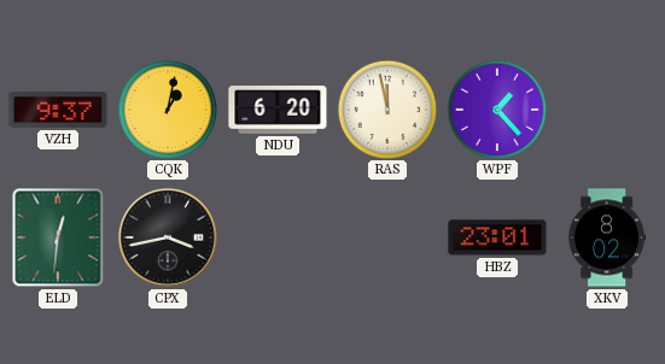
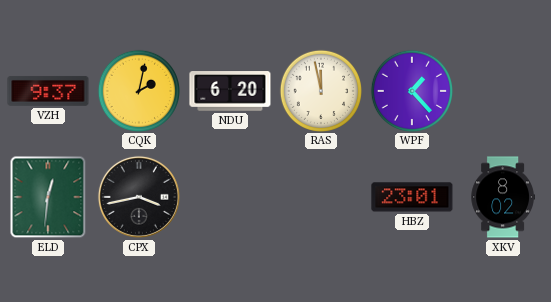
CQK: 1:02 -> 2:02 (138, 90)
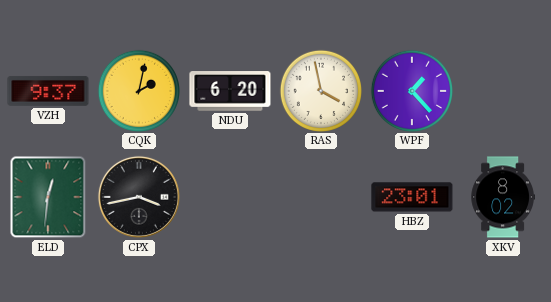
RAS: 11:58 -> 3:58 (320, 90)
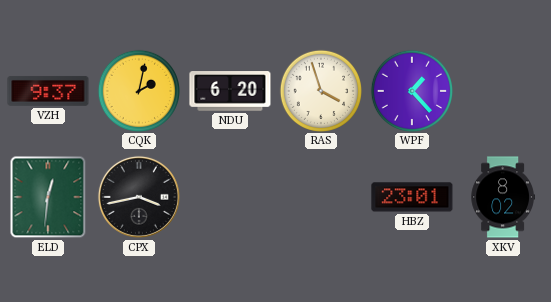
RAS: 3:58 -> 3:57 (320, 90)
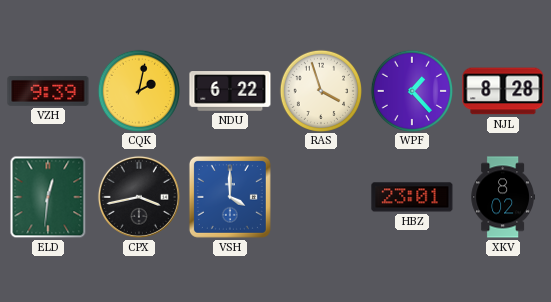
VZH: 9:37 -> 9:39 (48, 91)
NDU: 6:20 -> 6:22 (230, 91)
NJL: none -> 8:28 (503, 91)
VSH: none -> 4:00 (230, 197)
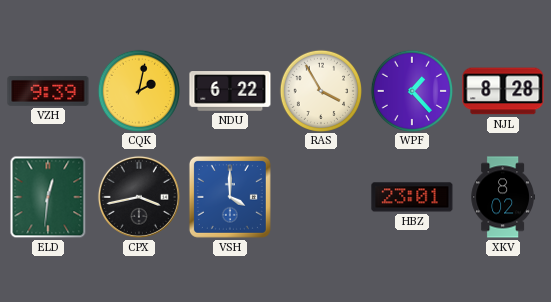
RAS: 3:57 -> 3:55 (320, 90)
